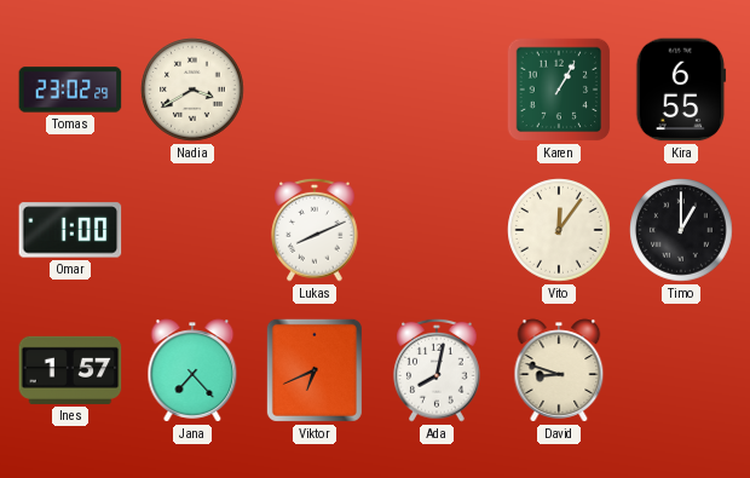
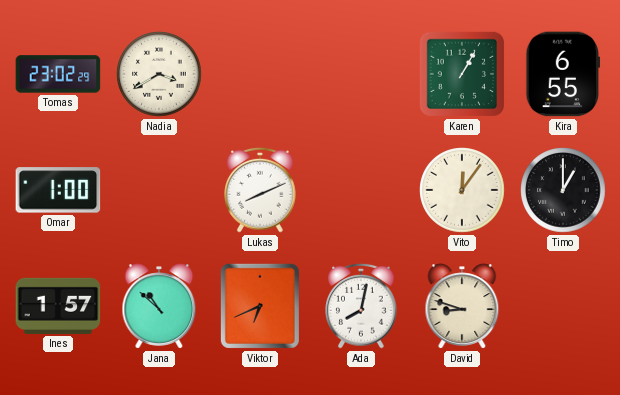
Jana: 7:23 -> 10:52 (159, 306)
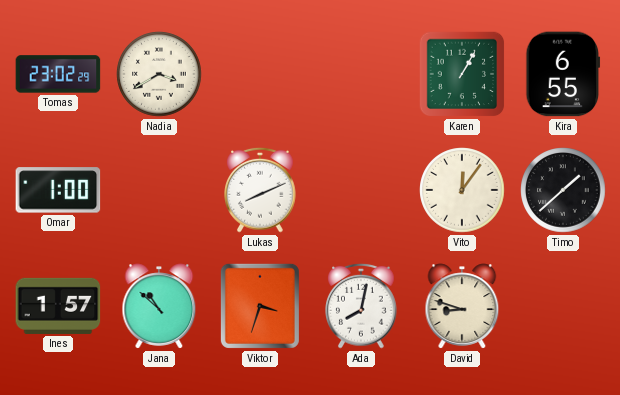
Timo: 1:00 -> 1:38 (563, 190)
Viktor: 6:41 -> 3:33 (260, 306)
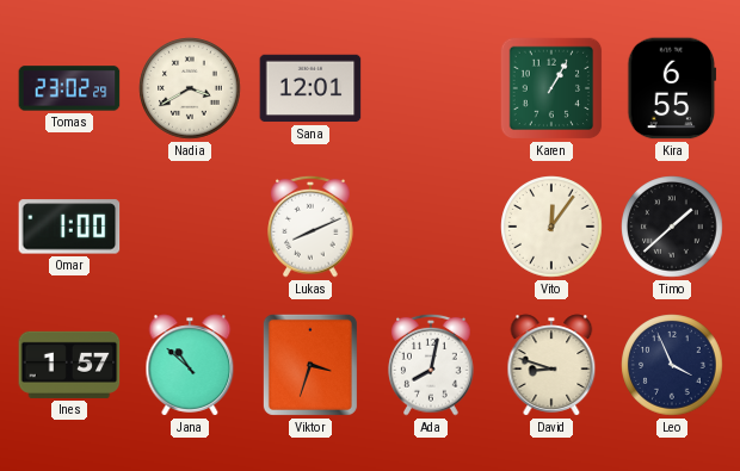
Sana: none -> 12:01 (310, 88)
Leo: none -> 3:56 (672, 365)
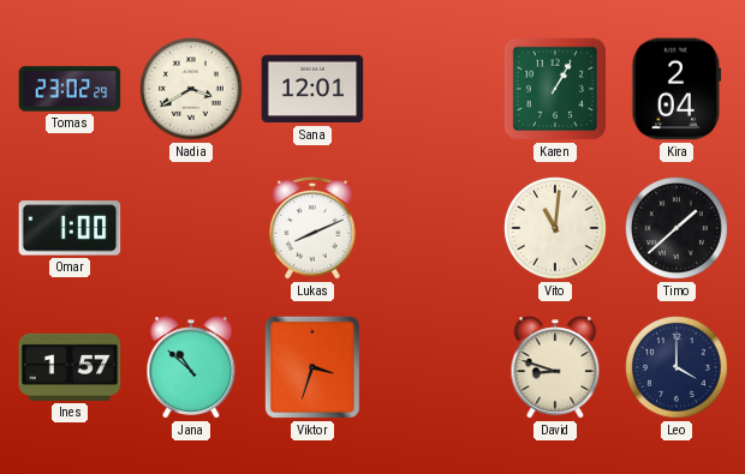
Kira: 6:55 -> 2:04 (677, 89)
Vito: 12:06 -> 11:01 (555, 228)
Ada: 8:02 -> none (431, 365)
Leo: 3:56 -> 4:00 (677, 367)
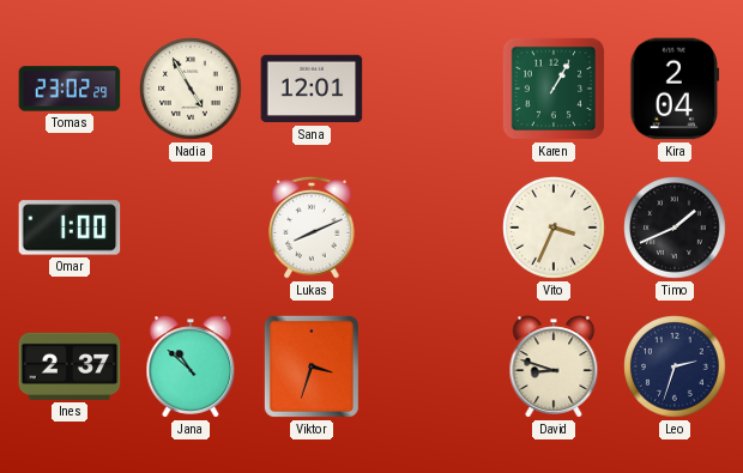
Nadia: 3:40 -> 4:55 (191, 89)
Vito: 11:01 -> 3:34 (554, 228)
Timo: 1:38 -> 1:41 (675, 228)
Ines: 1:57 -> 2:37 (70, 366)
Leo: 4:00 -> 2:33 (675, 366)
